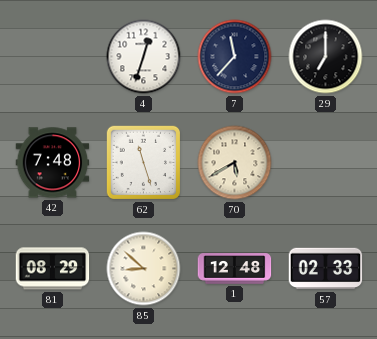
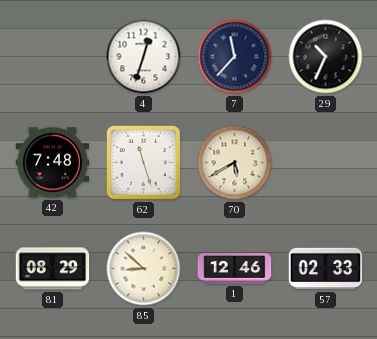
29: 7:00 -> 10:34 (326, 57)
1: 12:48 -> 12:46 (235, 269)
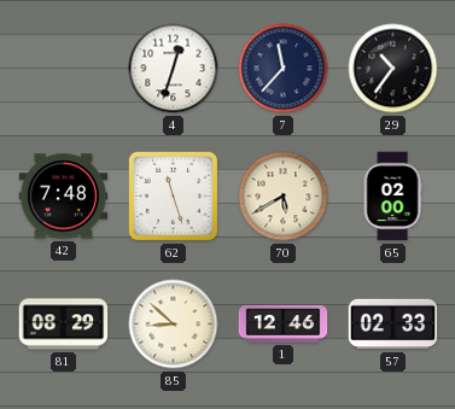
29: 10:34 -> 10:36 (393, 69)
65: none -> 02:00 (392, 197)
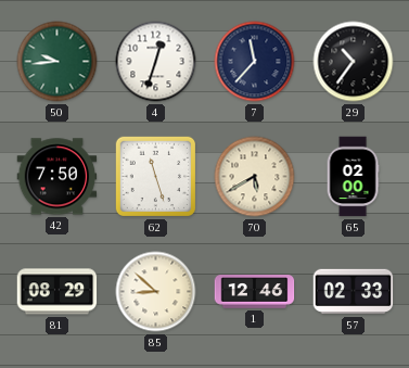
50: none -> 9:44 (57, 62)
42: 7:48 -> 7:50 (57, 177)
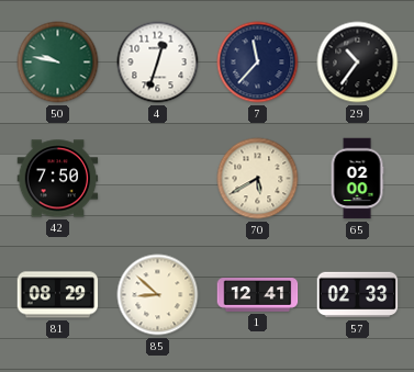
50: 9:44 -> 9:47 (58, 63)
62: 11:27 -> none (156, 177)
1: 12:46 -> 12:41 (258, 295)
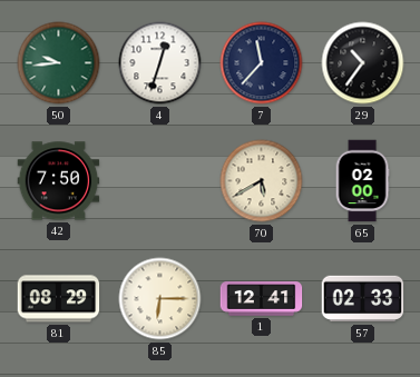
50: 9:47 -> 9:44 (59, 63)
85: 8:52 -> 6:15 (160, 299)
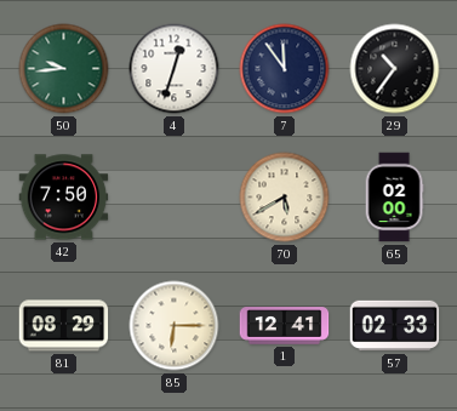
7: 11:37 -> 11:54 (285, 69)
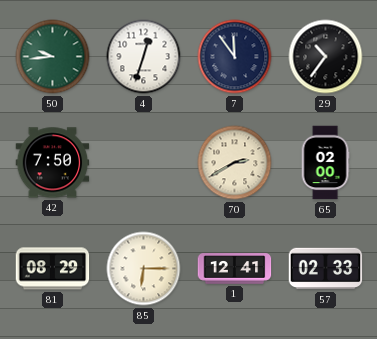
70: 5:40 -> 2:40 (235, 163)
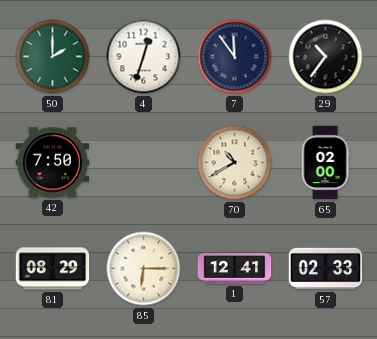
50: 9:44 -> 2:00 (53, 57)
70: 2:40 -> 10:40 (235, 163)
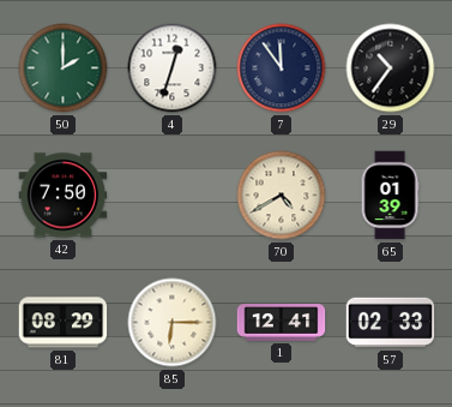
70: 10:40 -> 4:40 (282, 196)
65: 02:00 -> 01:39 (390, 196)
